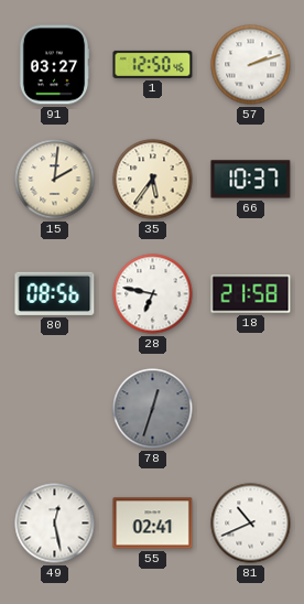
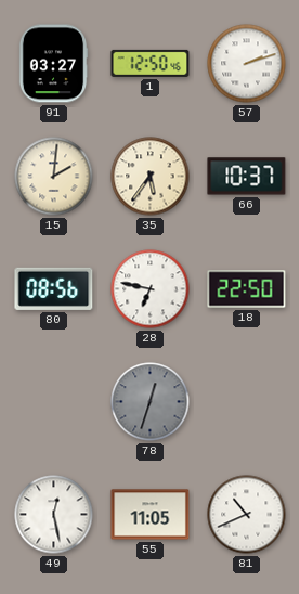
18: 21:58 -> 22:50 (247, 289)
55: 02:41 -> 11:05 (151, 515)
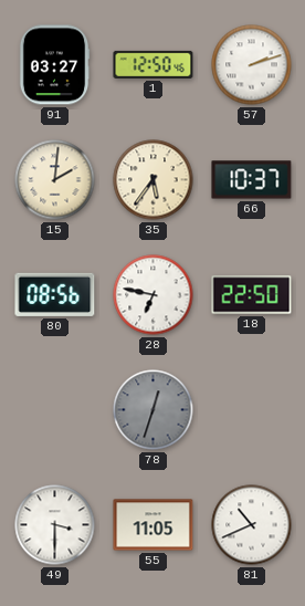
49: 12:28 -> 3:30 (55, 525)
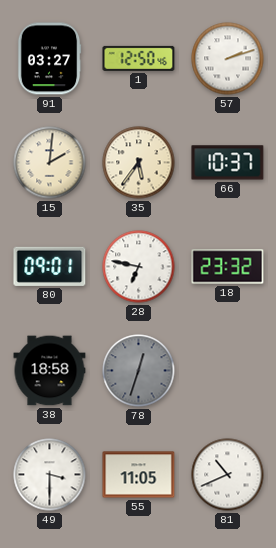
80: 08:56 -> 09:01 (50, 266)
18: 22:50 -> 23:32 (228, 267)
38: none -> 18:58 (50, 371)
